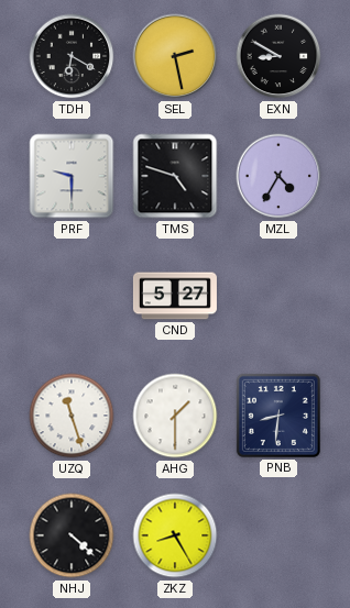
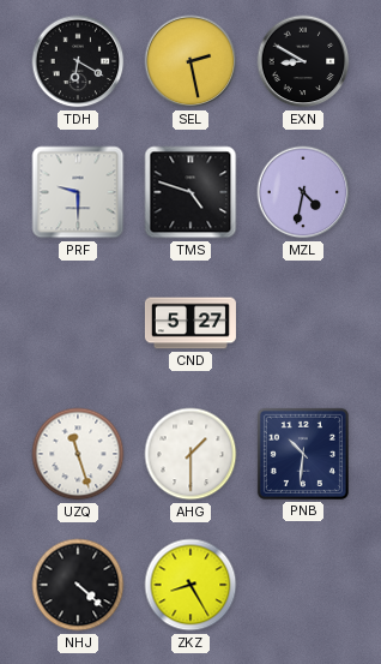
MZL: 4:35 -> 4:32 (303, 192)
PNB: 8:31 -> 10:31 (303, 454)
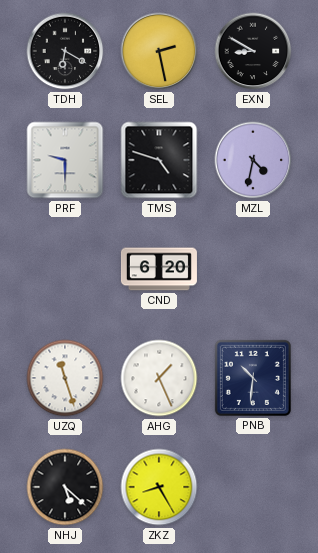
CND: 5:27 -> 6:20 (159, 269)
AHG: 1:30 -> 1:26 (159, 378)
NHJ: 4:22 -> 5:22 (65, 487)
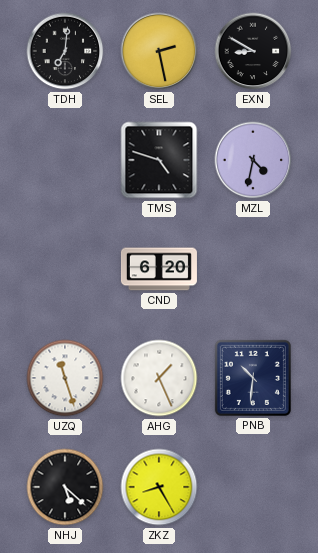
TDH: 6:20 -> 7:01 (65, 51)
PRF: 9:30 -> none (65, 160)
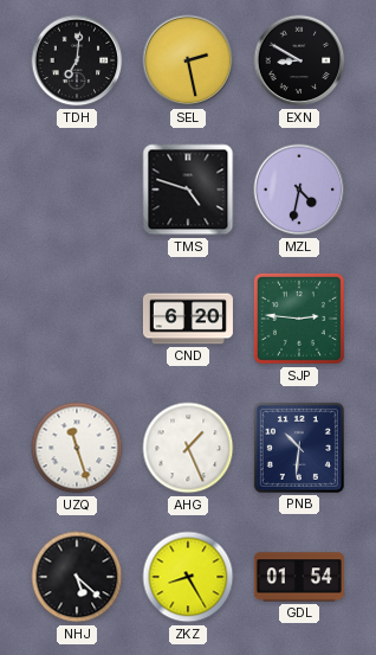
SJP: none -> 2:46 (299, 319)
GDL: none -> 01:54 (299, 577)
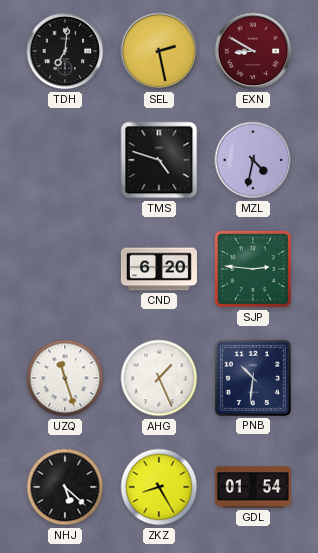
EXN dial: black -> burgundy (253, 51)
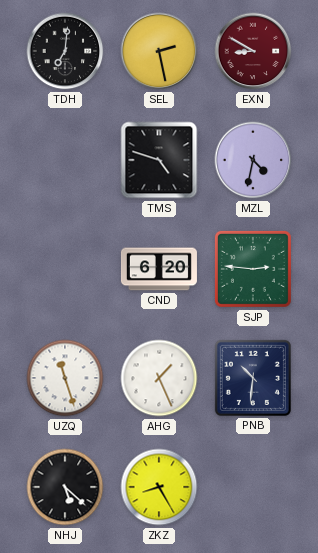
GDL: 01:54 -> none (253, 487)
